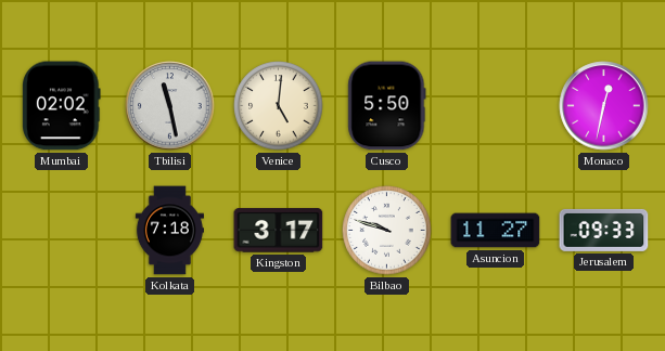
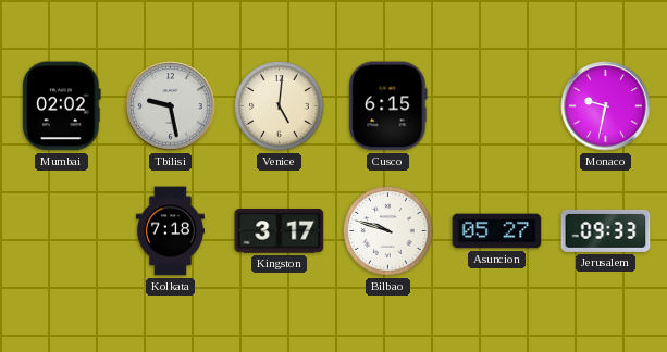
Tbilisi: 11:28 -> 9:28 (171, 106)
Cusco: 5:50 -> 6:15 (388, 106)
Monaco: 12:32 -> 9:32 (606, 106)
Asuncion: 11:27 -> 05:27 (497, 231)
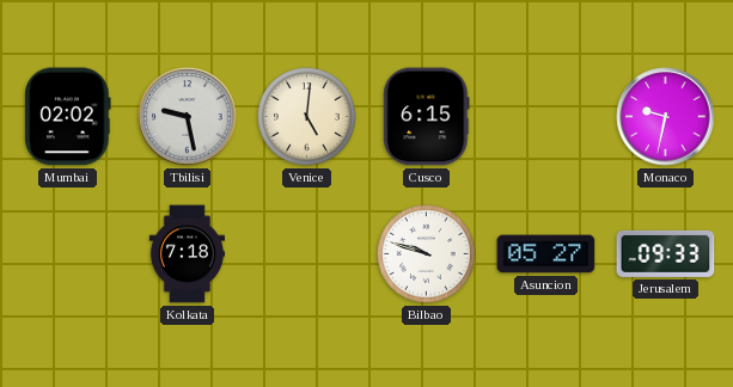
Kingston: 3:17 -> none (280, 231)
